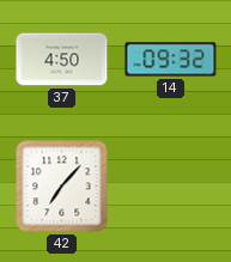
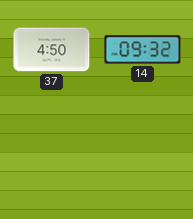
42: 7:07 -> none (62, 187)
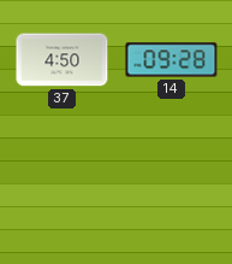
14: 09:32 -> 09:28 (172, 60)
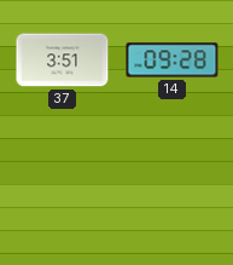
37: 4:50 -> 3:51 (63, 61)
